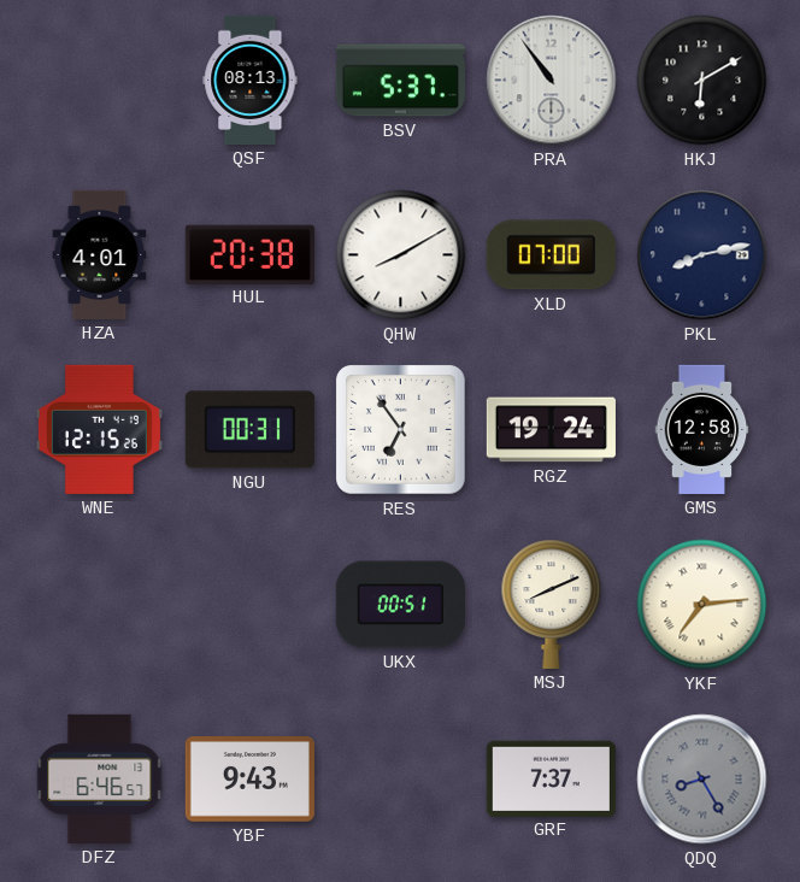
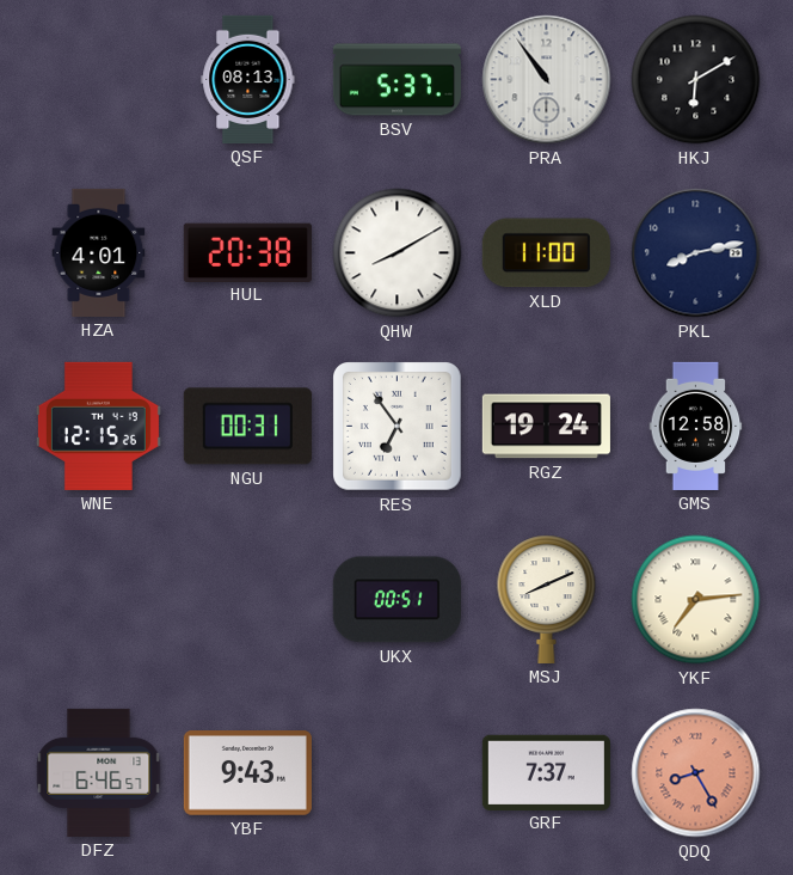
XLD: 07:00 -> 11:00 (546, 253)
QDQ dial: grey -> salmon (696, 773)
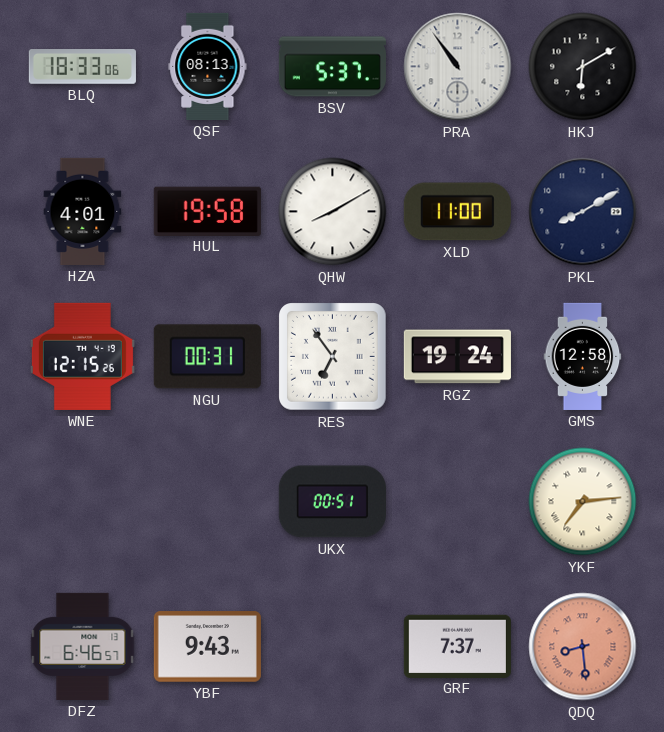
BLQ: none -> 18:33 (82, 67)
HUL: 20:38 -> 19:58 (207, 211)
PKL: 8:13 -> 8:10 (583, 212)
MSJ: 8:11 -> none (547, 599)
QDQ: 8:25 -> 8:29 (583, 647)
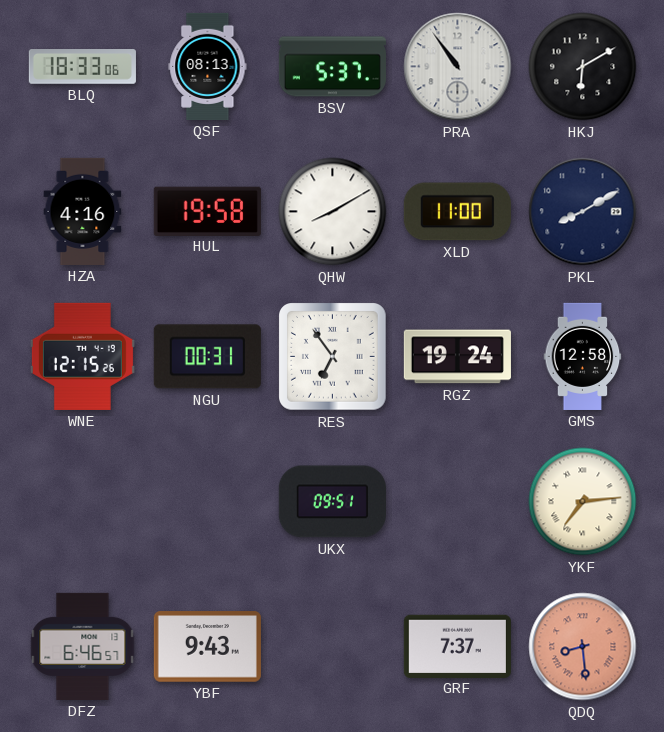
HZA: 4:01 -> 4:16 (83, 211)
UKX: 00:51 -> 09:51 (332, 502)
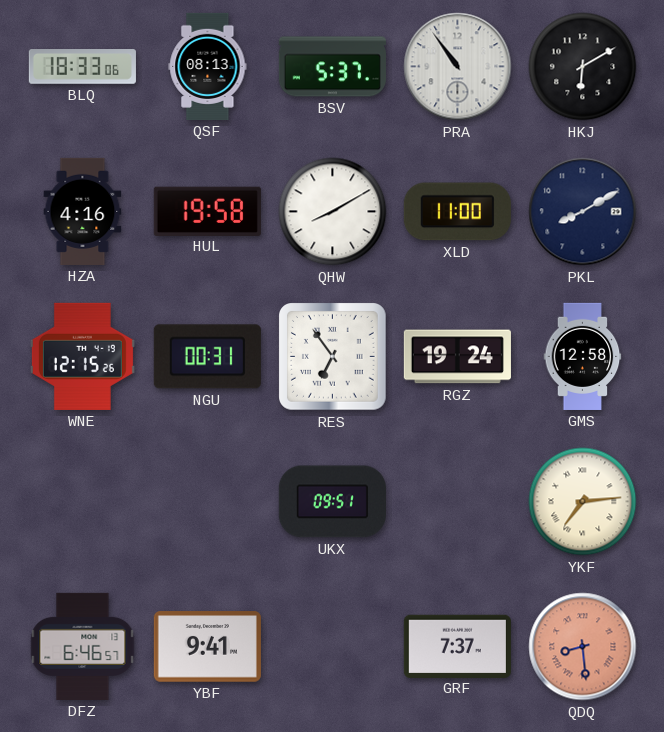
YBF: 9:43 -> 9:41 (207, 647)
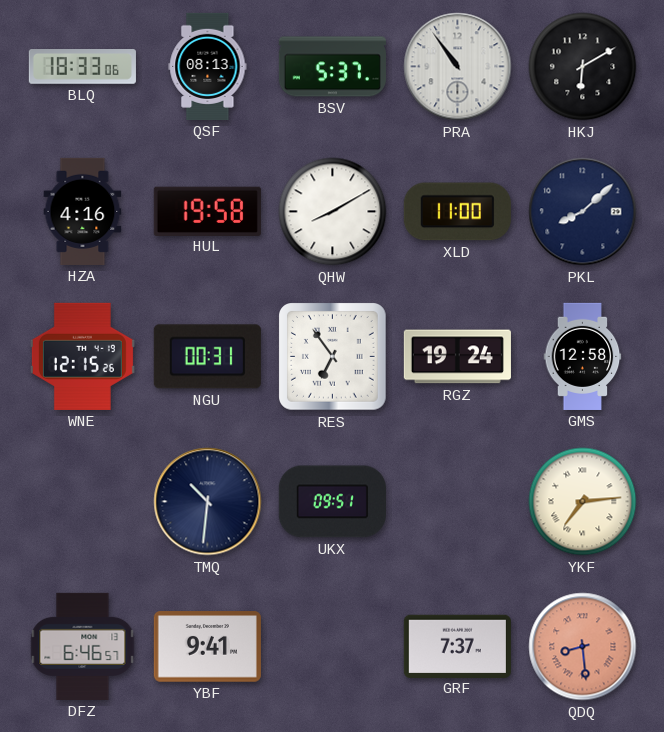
PKL: 8:10 -> 8:08 (583, 212)
TMQ: none -> 10:31 (208, 502)
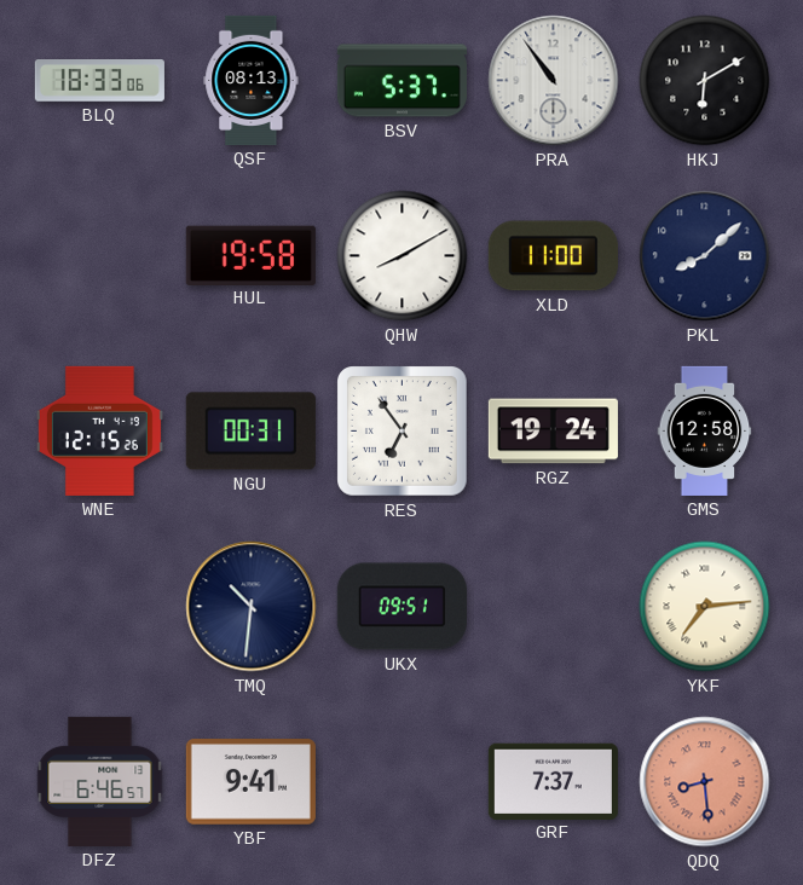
HZA: 4:16 -> none (83, 211)
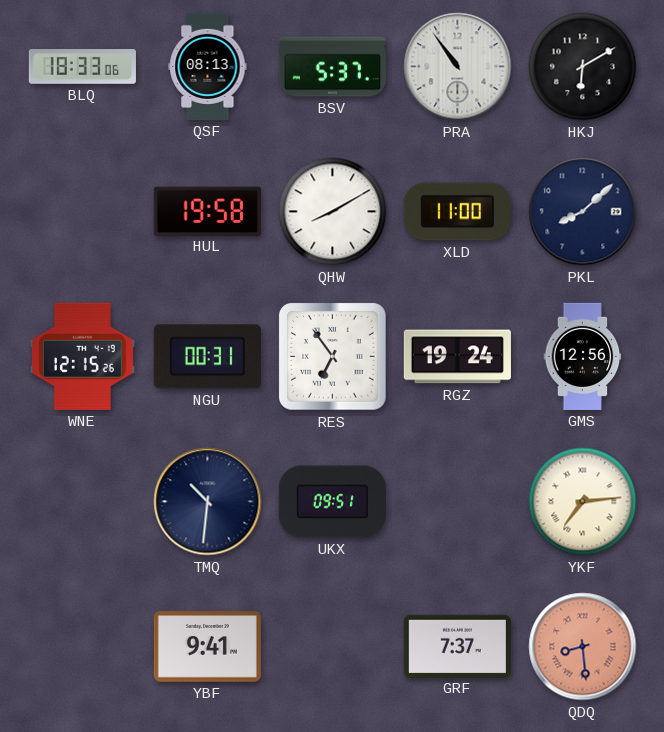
GMS: 12:58 -> 12:56 (583, 356)
DFZ: 6:46 -> none (100, 781)
